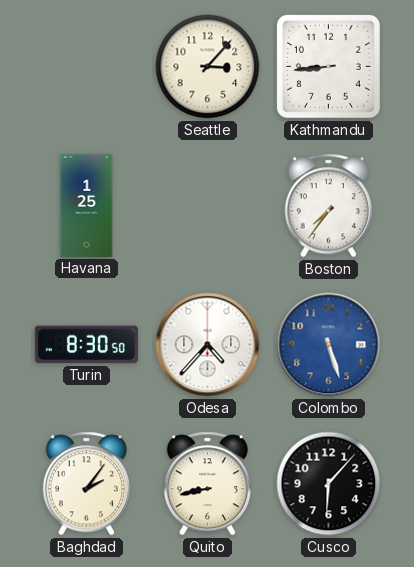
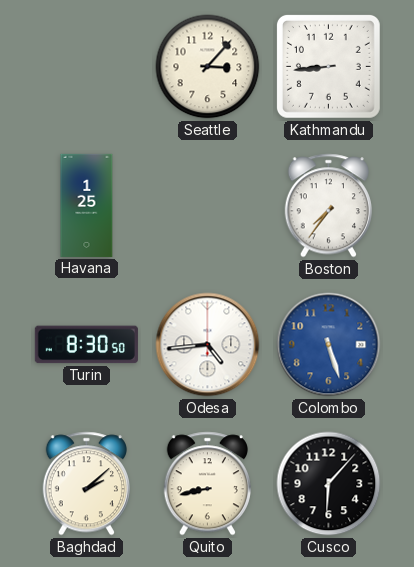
Odesa: 4:37 -> 4:44 (208, 345)
Baghdad: 2:06 -> 2:08 (86, 484)
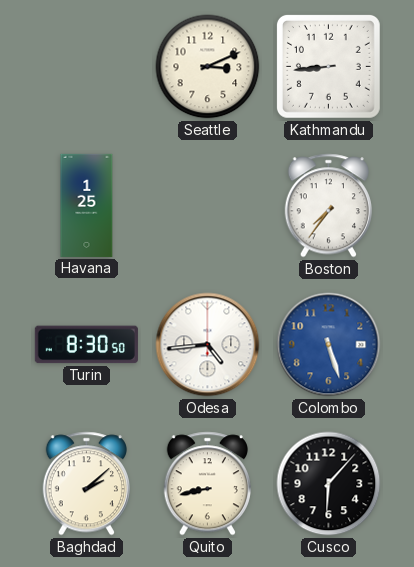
Seattle: 3:07 -> 3:11 (208, 67)
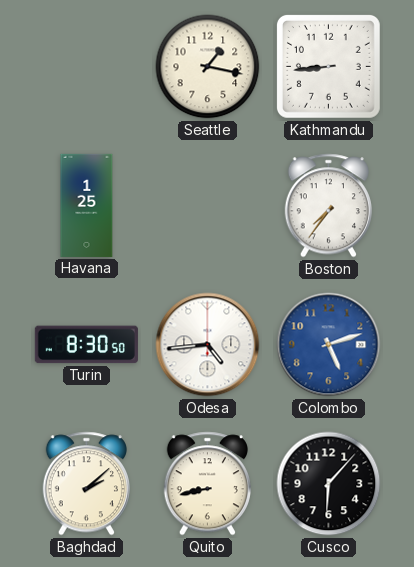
Seattle: 3:11 -> 1:17 (208, 67)
Colombo: 5:27 -> 5:12 (329, 345)
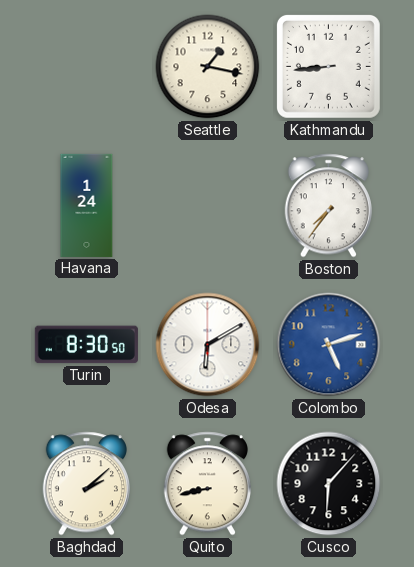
Havana: 1:25 -> 1:24 (87, 205)
Odesa: 4:44 -> 6:10 (208, 345)
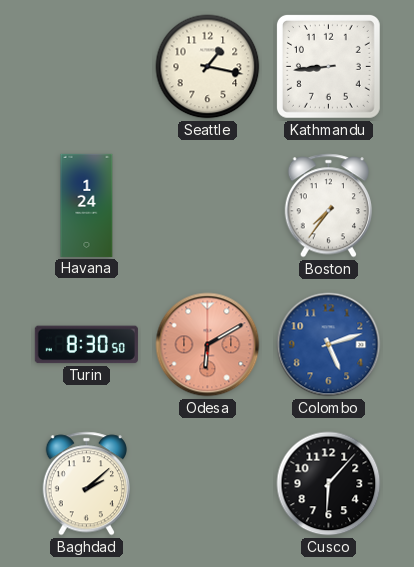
Odesa dial: white -> salmon (208, 345)
Quito: 8:43 -> none (207, 484)
